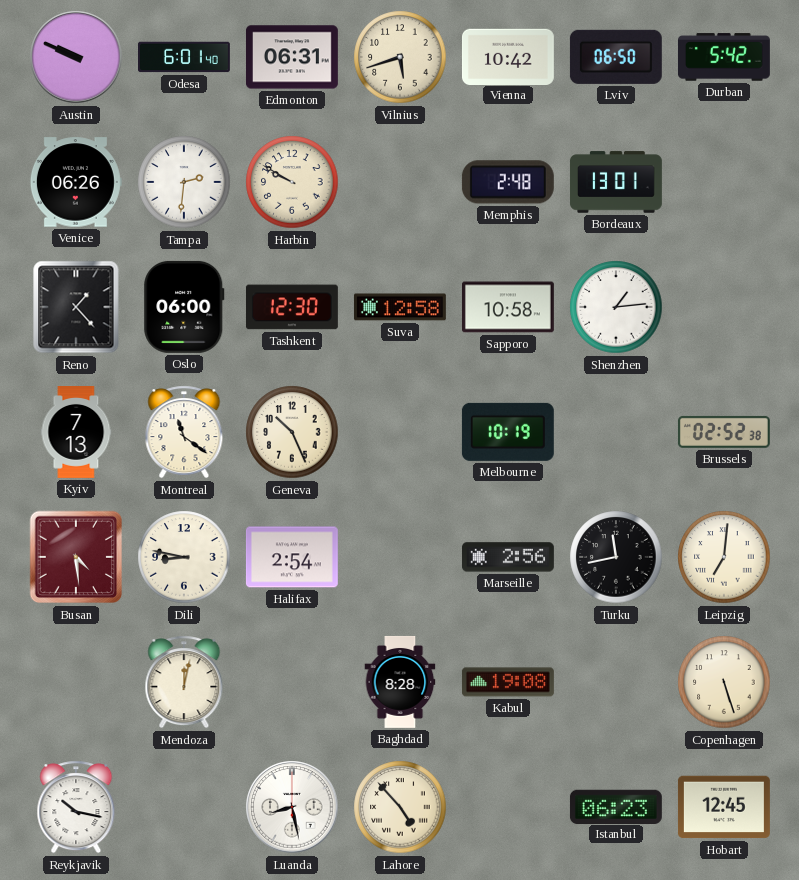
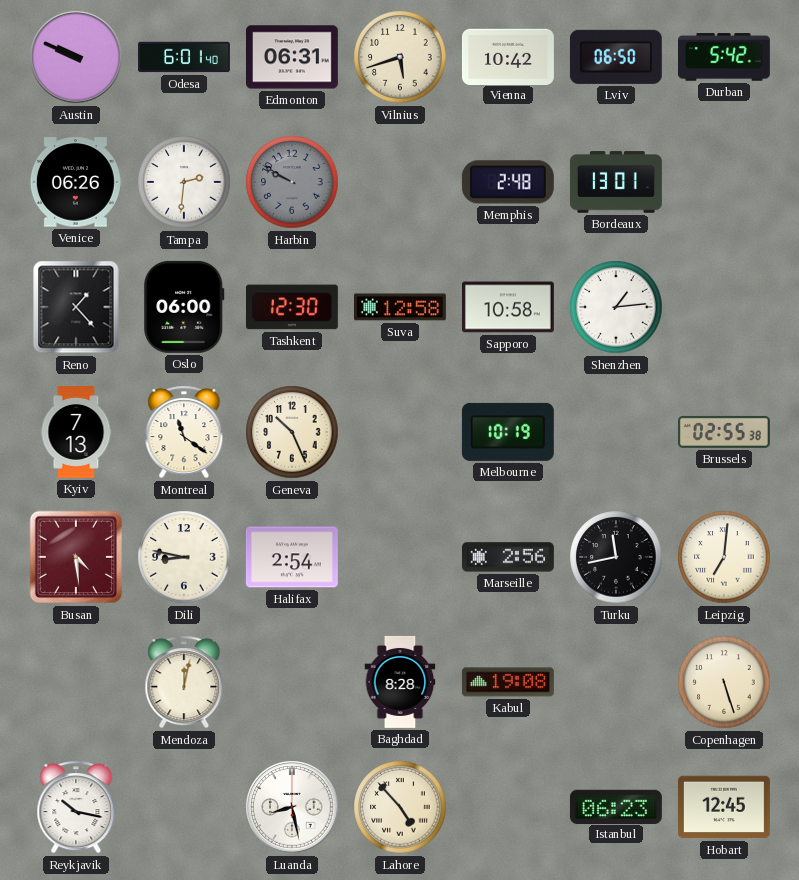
Harbin dial: cream -> grey (292, 182)
Brussels: 02:52 -> 02:55 (724, 432)
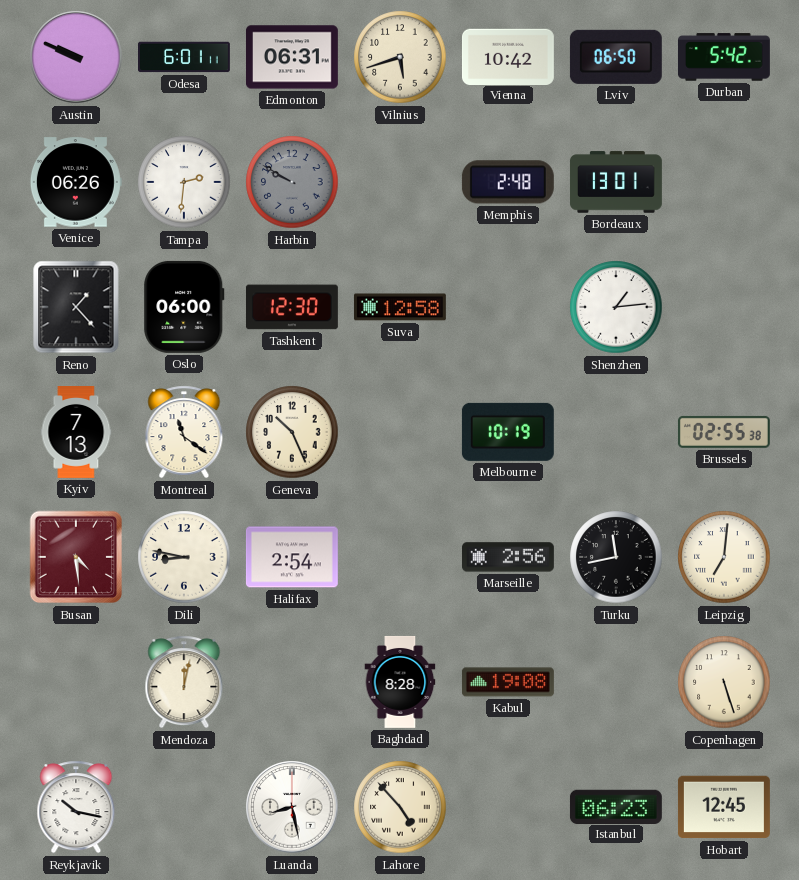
Odesa: 6:01:40 -> 6:01:11 (185, 57)
Sapporo: 10:58 -> none (508, 307)
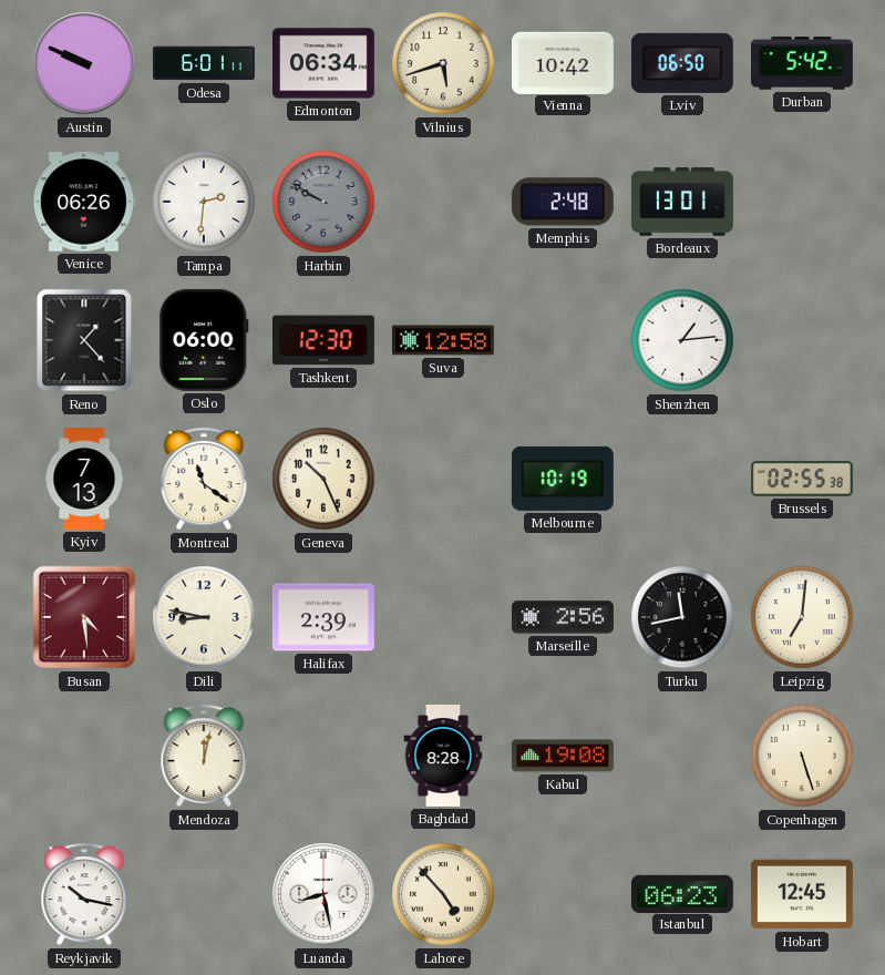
Edmonton: 06:31 -> 06:34 (323, 63)
Halifax: 2:54 -> 2:39 (323, 617)
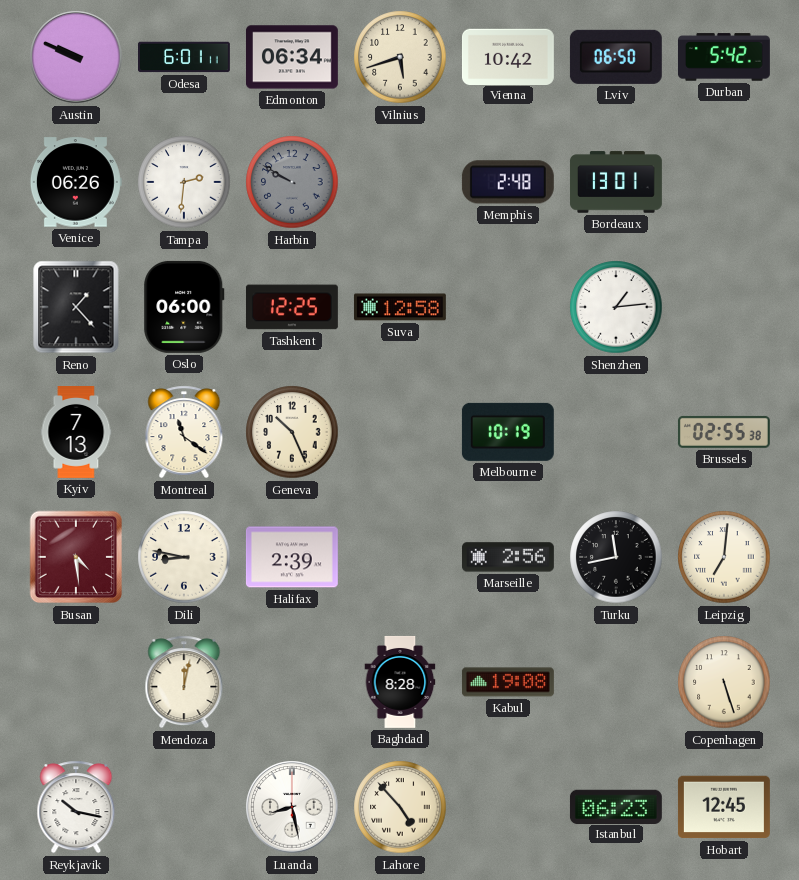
Tashkent: 12:30 -> 12:25 (292, 307)
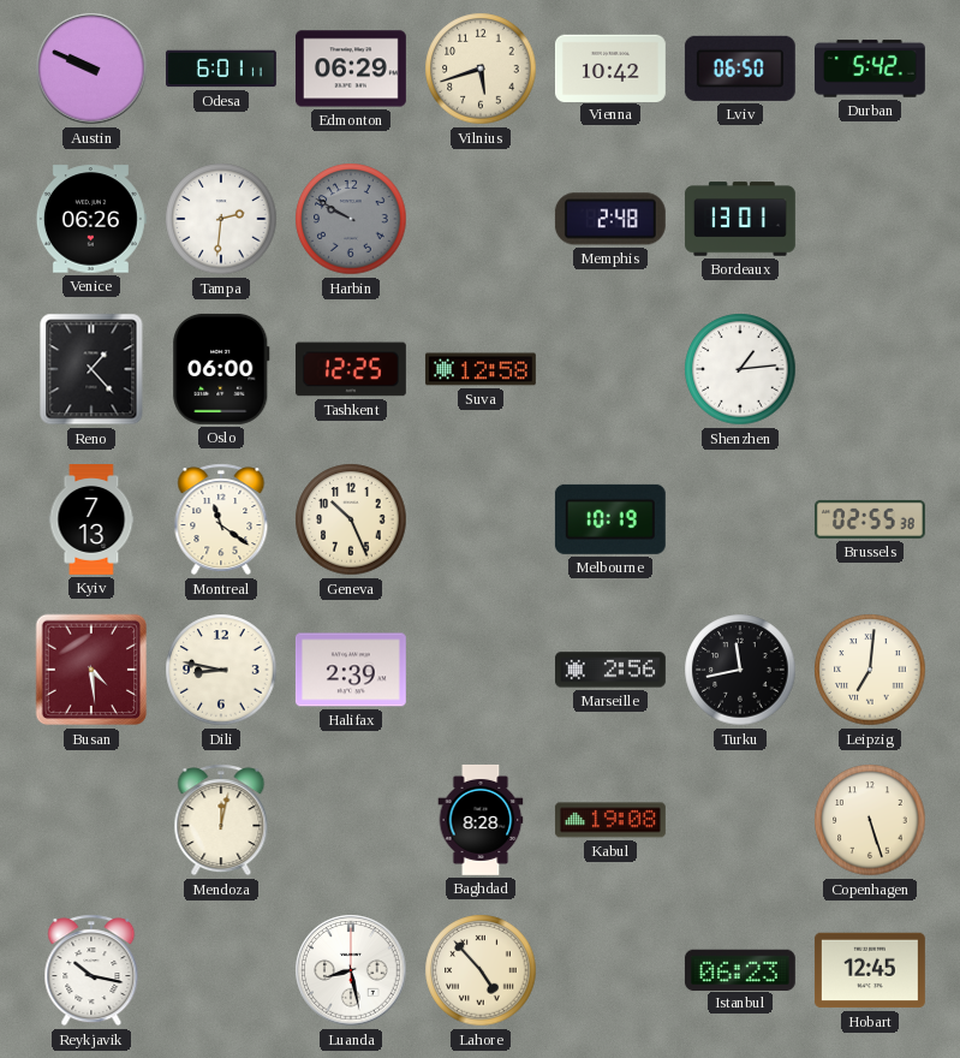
Edmonton: 06:34 -> 06:29 (351, 69)
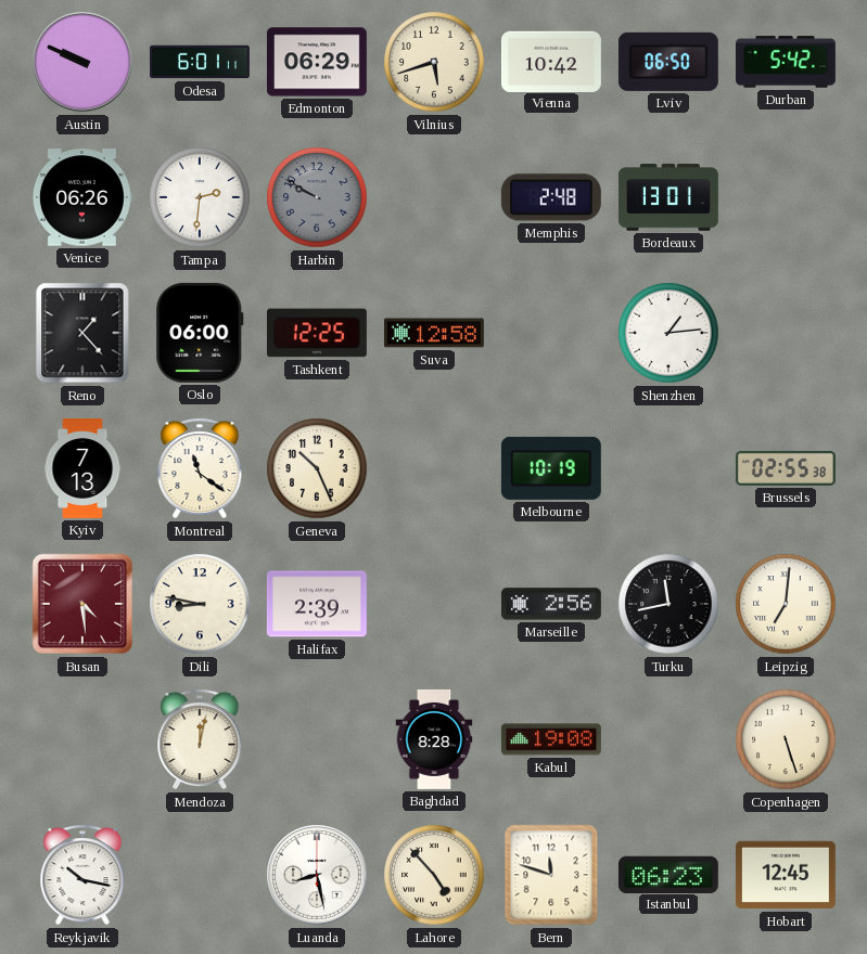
Bern: none -> 11:48 (551, 875)
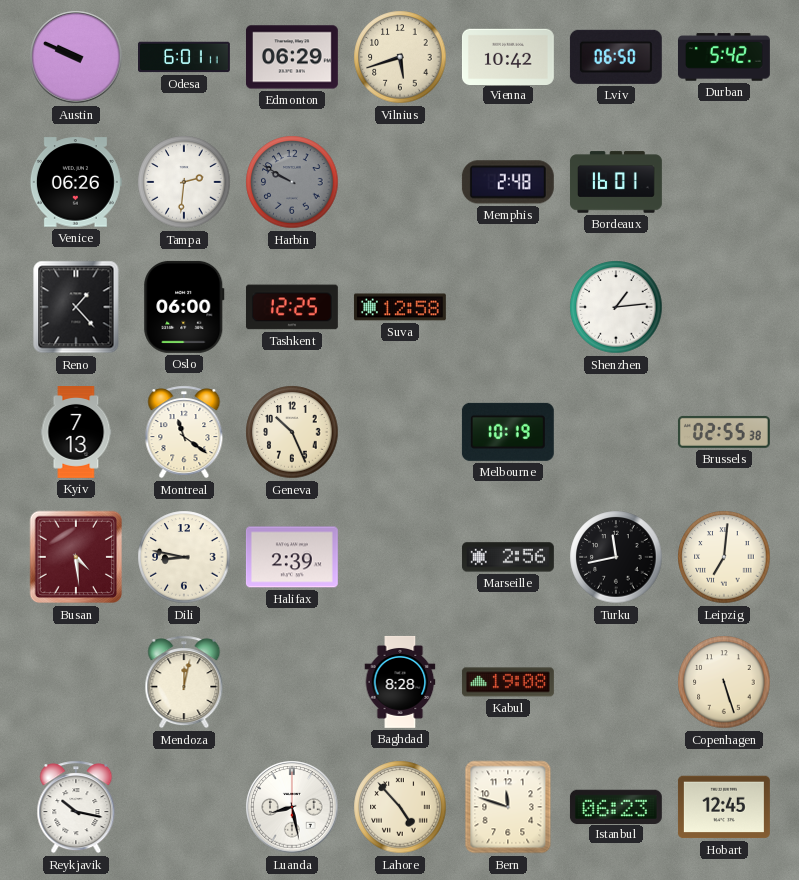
Bordeaux: 13:01 -> 16:01 (616, 182)
